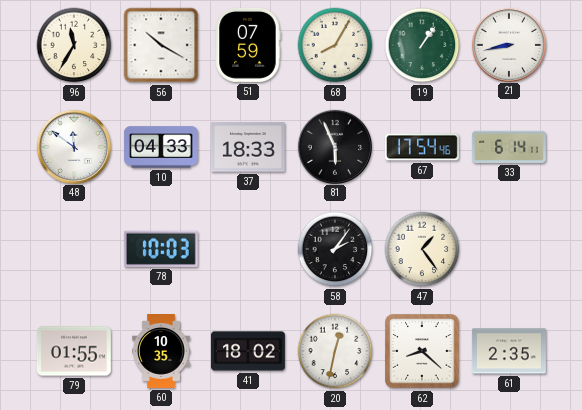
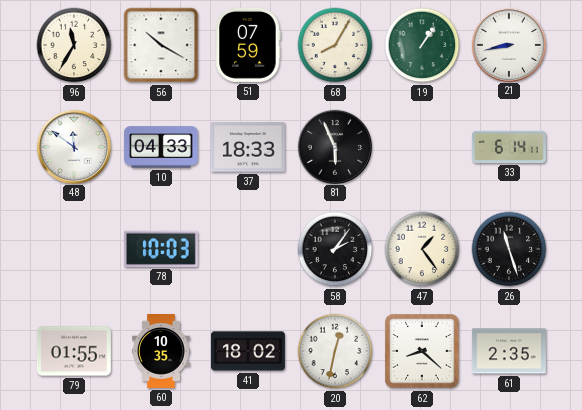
67: 17:54 -> none (422, 147)
26: none -> 11:27 (509, 249)
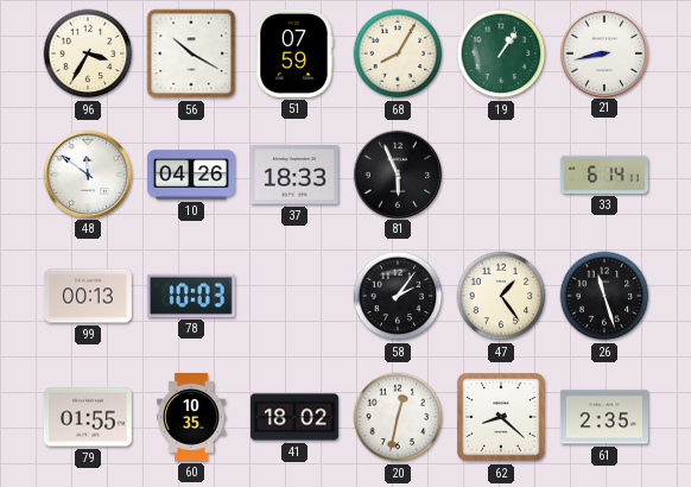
96: 11:35 -> 3:35 (88, 53)
10: 04:33 -> 04:26 (191, 175)
99: none -> 00:13 (88, 296)
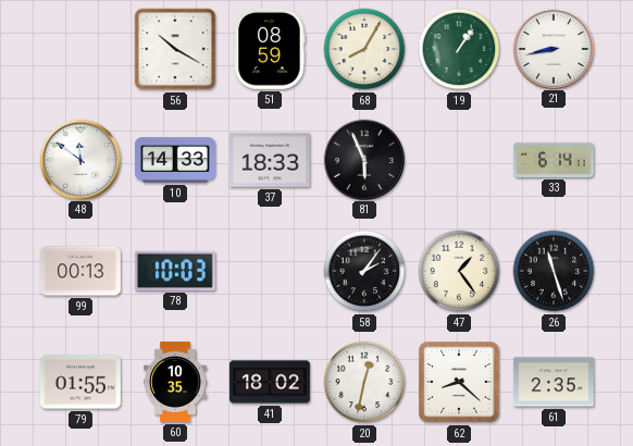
96: 3:35 -> none (88, 53)
51: 07:59 -> 08:59 (270, 49)
10: 04:26 -> 14:33 (175, 160)
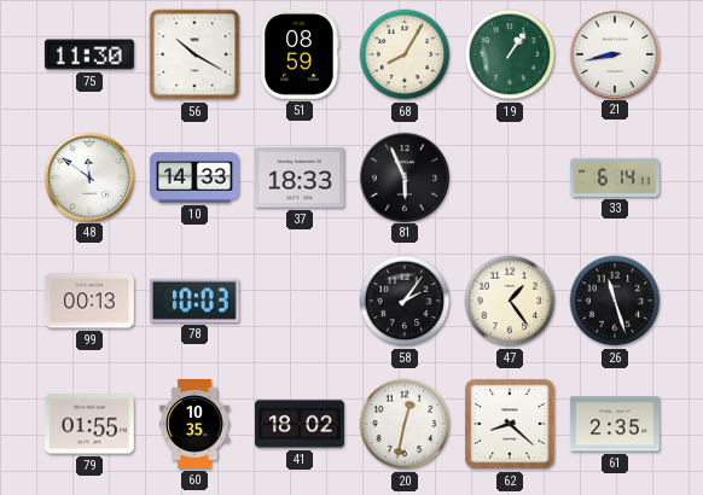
75: none -> 11:30 (89, 54)
